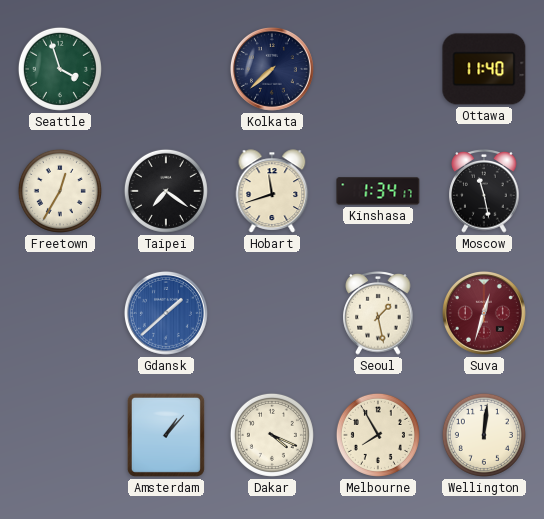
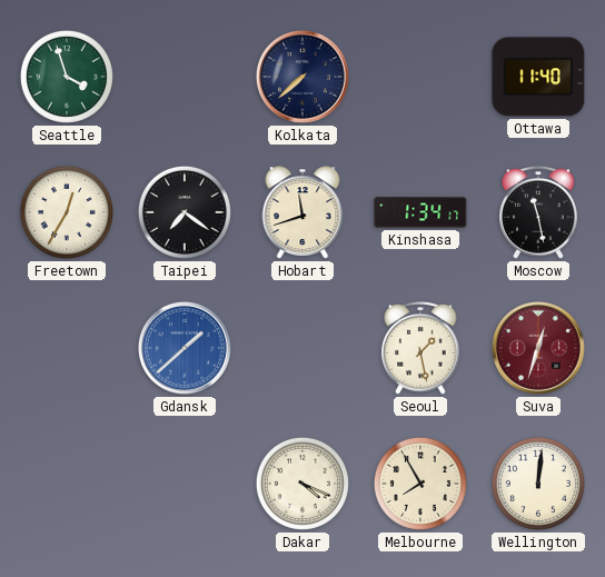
Amsterdam: 1:07 -> none (166, 435)
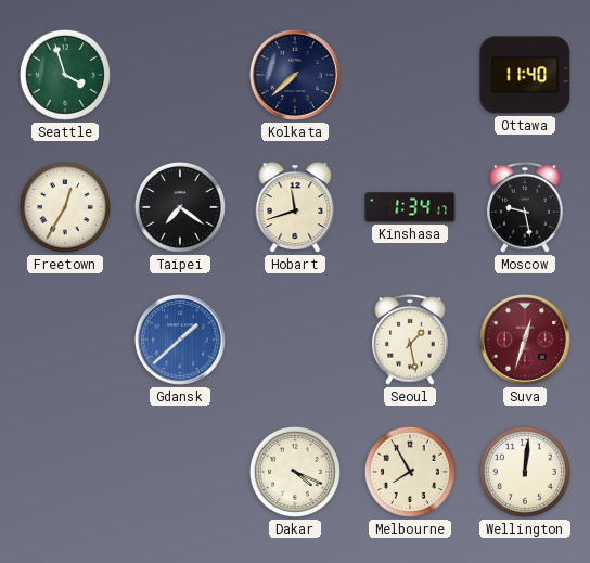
Moscow: 11:28 -> 9:28 (525, 208)
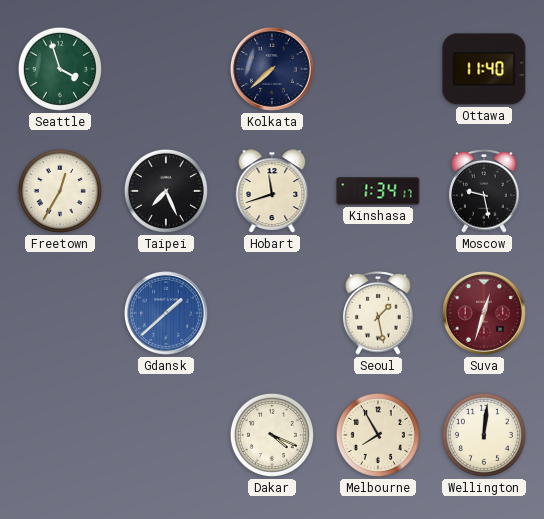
Taipei: 7:21 -> 7:26 (166, 191)
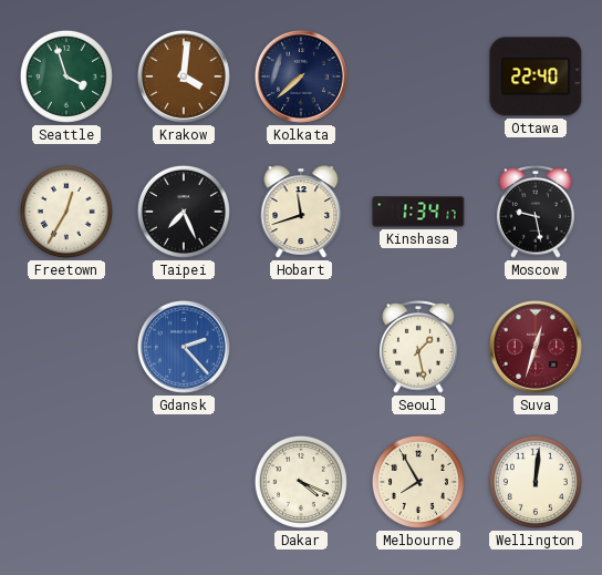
Krakow: none -> 4:01 (184, 76)
Ottawa: 11:40 -> 22:40 (536, 76)
Gdansk: 1:38 -> 2:23 (184, 347)
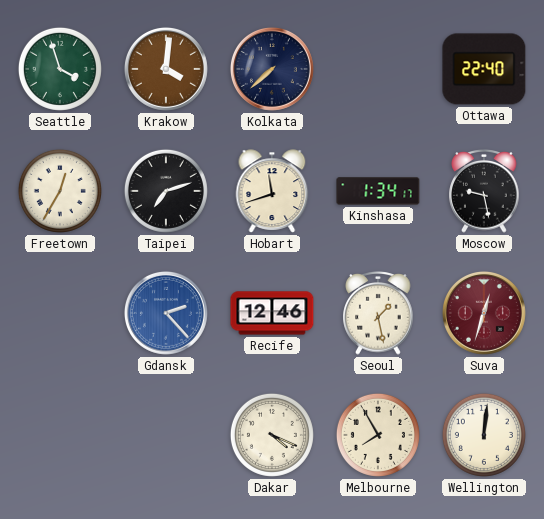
Taipei: 7:26 -> 7:12 (166, 191)
Recife: none -> 12:46 (272, 313)
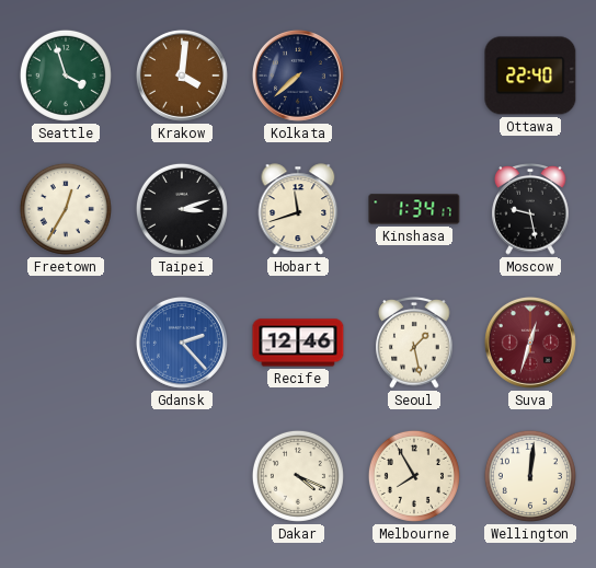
Taipei: 7:12 -> 3:12 (182, 209)
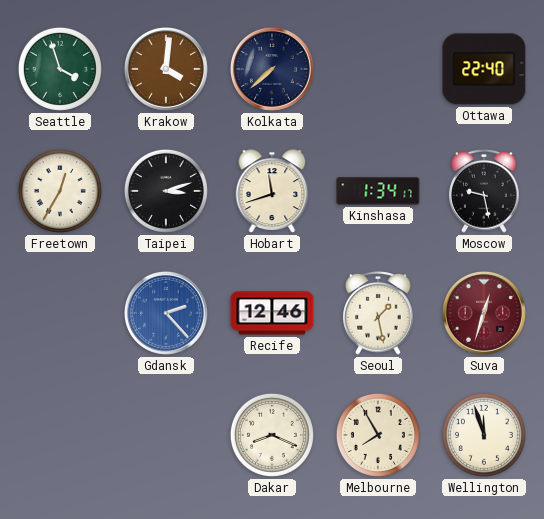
Dakar: 4:19 -> 8:19 (272, 435)
Wellington: 12:01 -> 11:57 (484, 435)
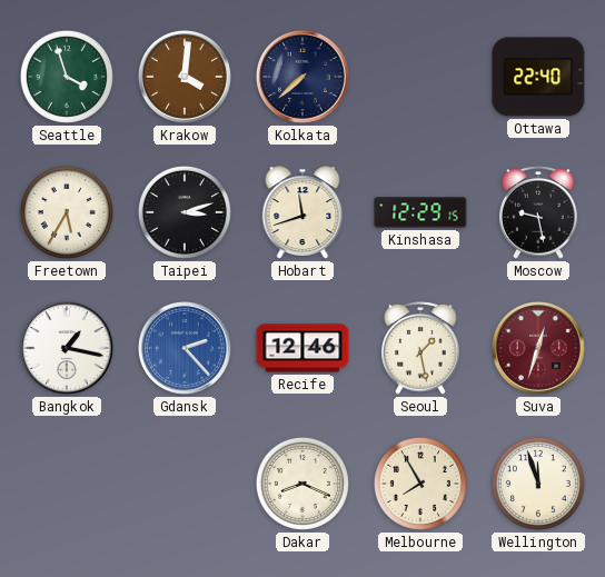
Freetown: 12:35 -> 5:35 (67, 212)
Kinshasa: 1:34 -> 12:29 (420, 212)
Bangkok: none -> 1:17 (67, 348)
